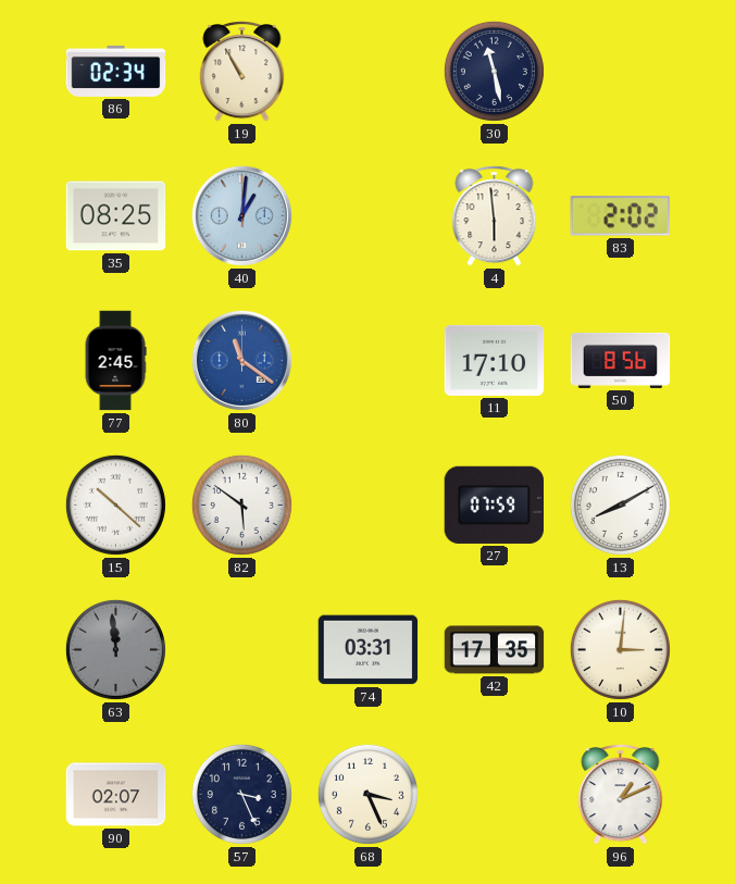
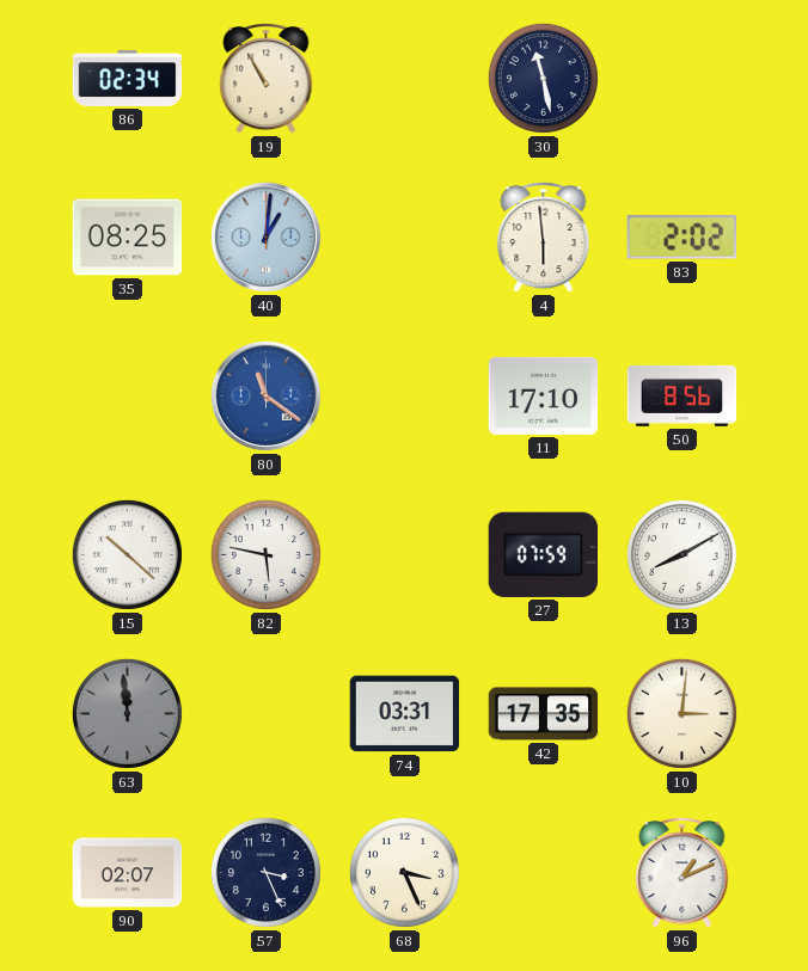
77: 2:45 -> none (115, 361)
82: 5:51 -> 5:47 (265, 554)
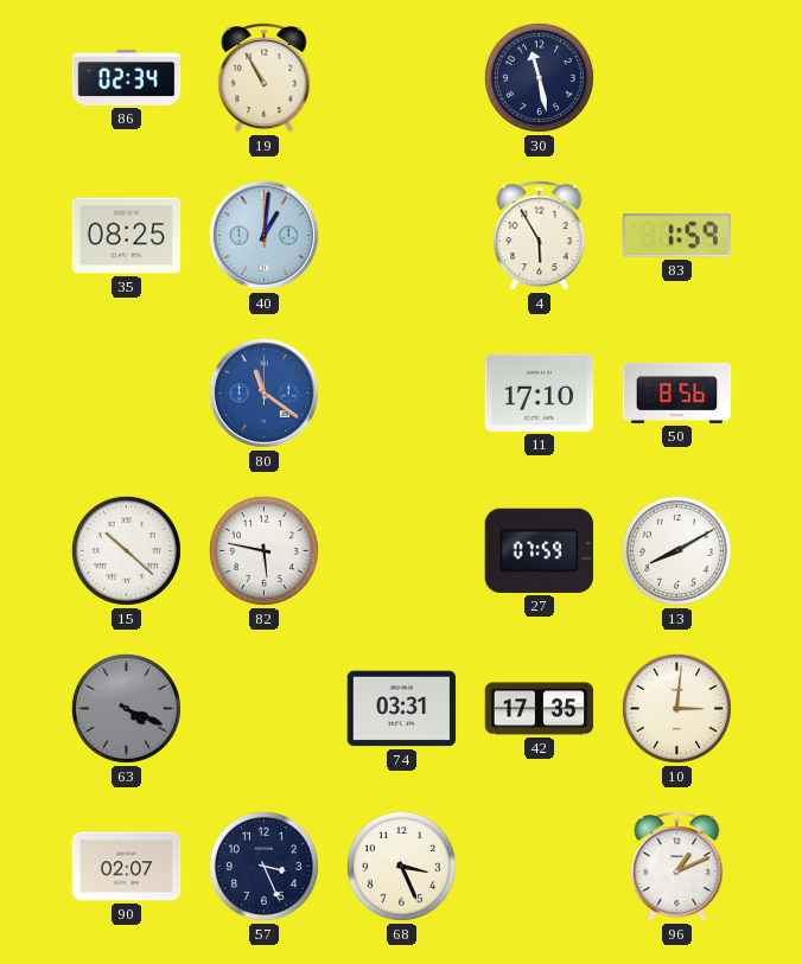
4: 5:59 -> 5:55 (540, 236)
83: 2:02 -> 1:59 (676, 236)
63: 11:59 -> 4:19 (126, 708)
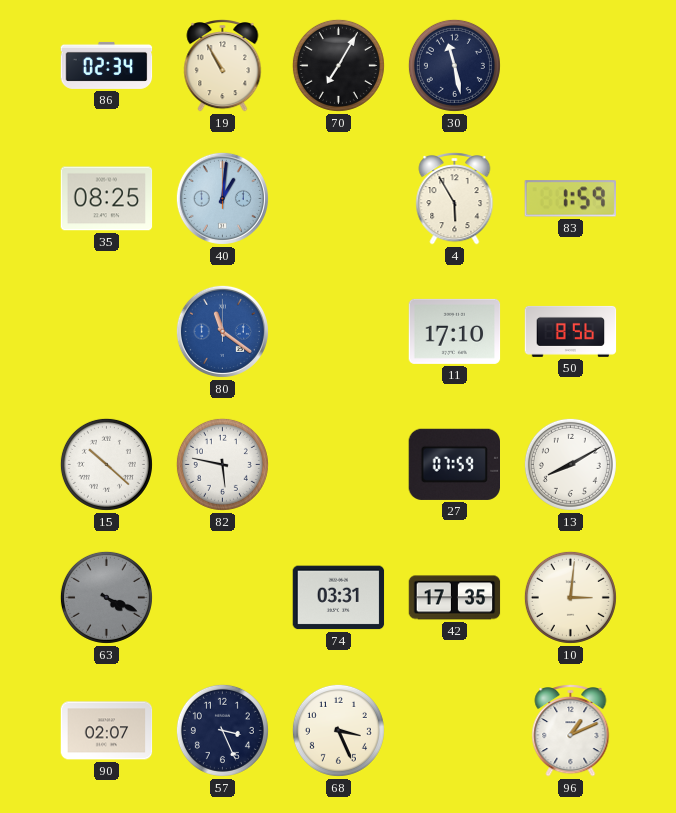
70: none -> 7:05 (338, 65)
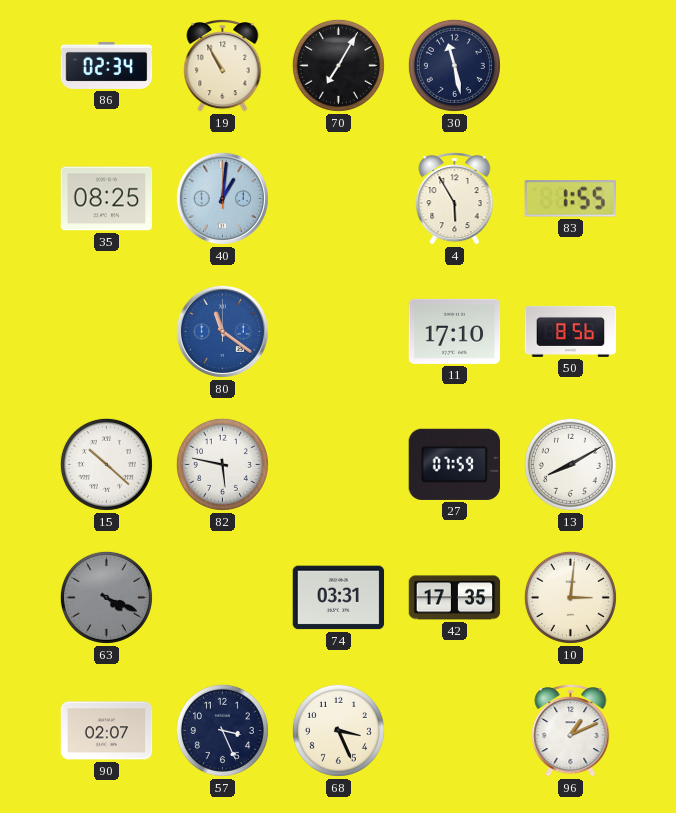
83: 1:59 -> 1:55 (570, 199)
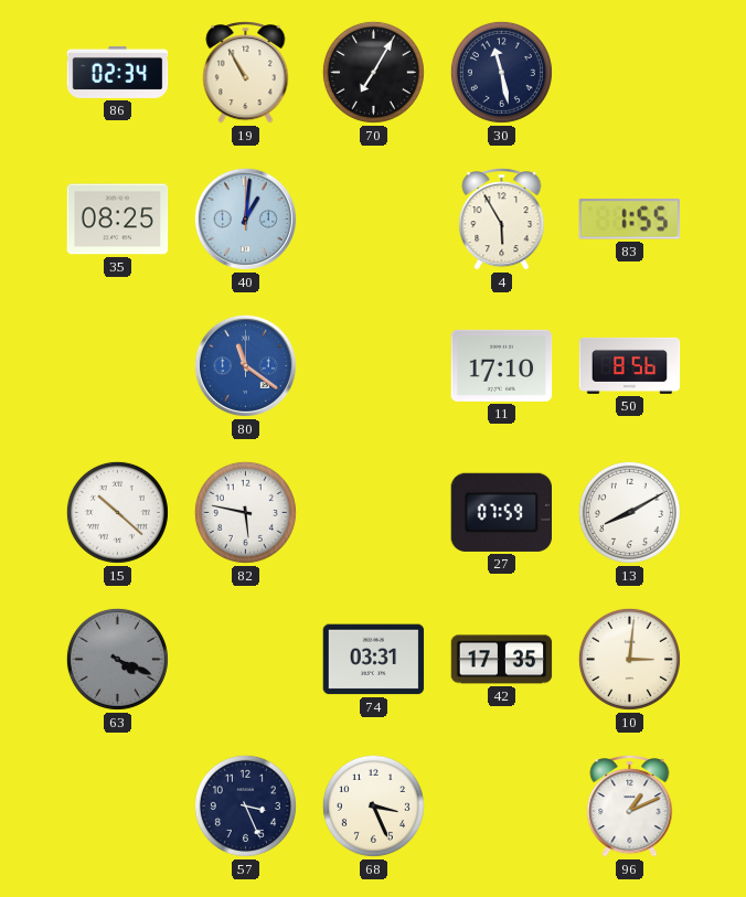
90: 02:07 -> none (107, 731)
